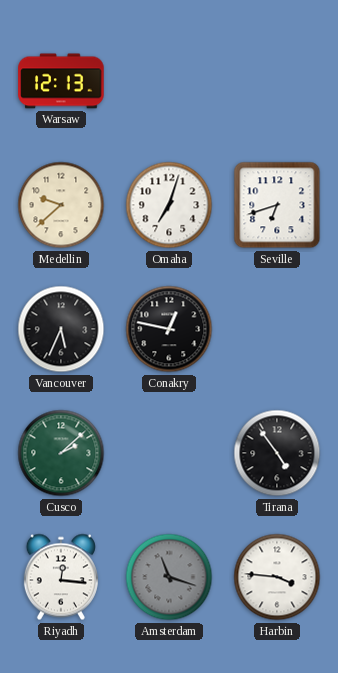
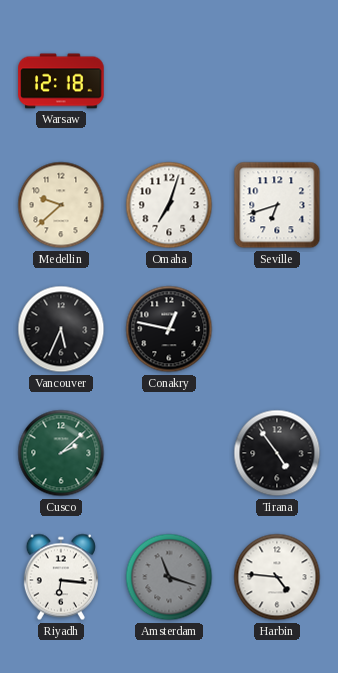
Warsaw: 12:13 -> 12:18 (61, 81)
Riyadh: 12:16 -> 6:16 (61, 577)
Harbin: 3:46 -> 4:46 (277, 577)
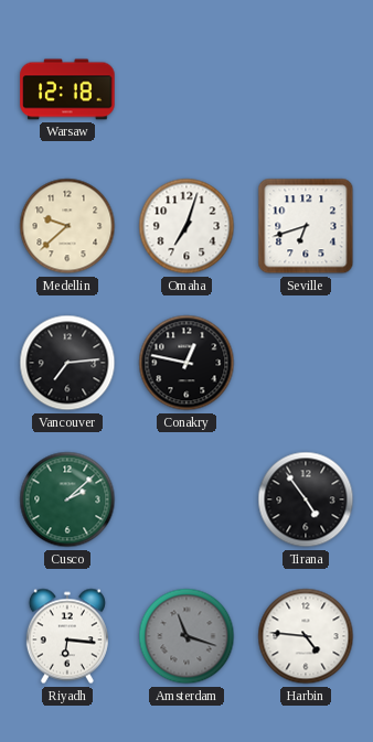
Vancouver: 5:34 -> 7:14 (67, 363)
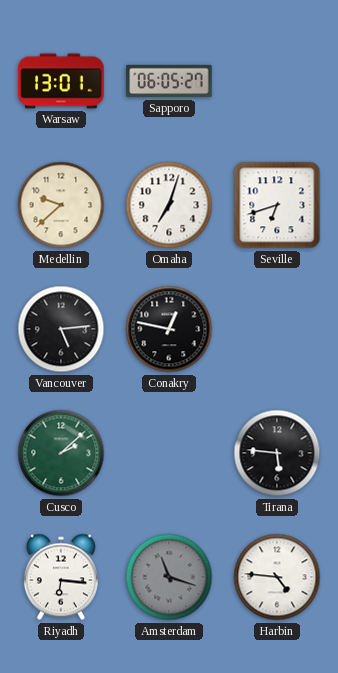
Warsaw: 12:18 -> 13:01 (61, 81)
Sapporo: none -> 06:05 (169, 81)
Vancouver: 7:14 -> 5:14 (61, 329)
Tirana: 4:54 -> 5:46 (277, 453)
